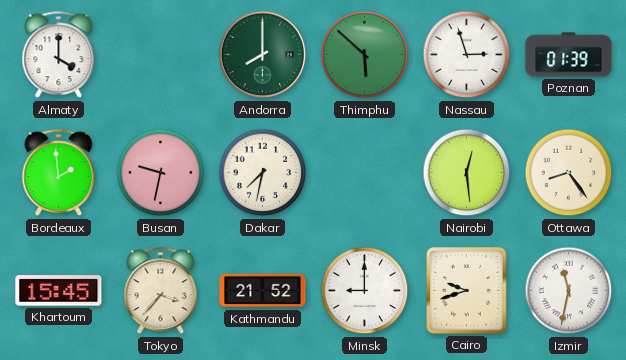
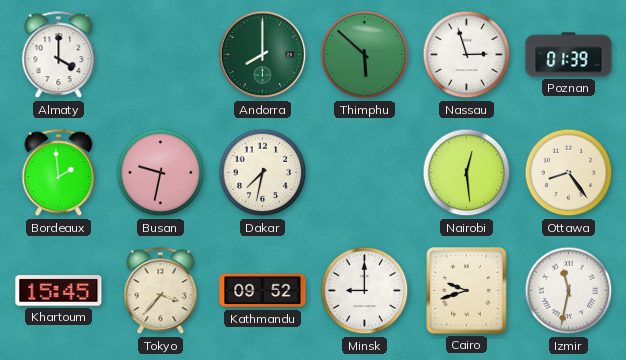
Kathmandu: 21:52 -> 09:52 (263, 291)
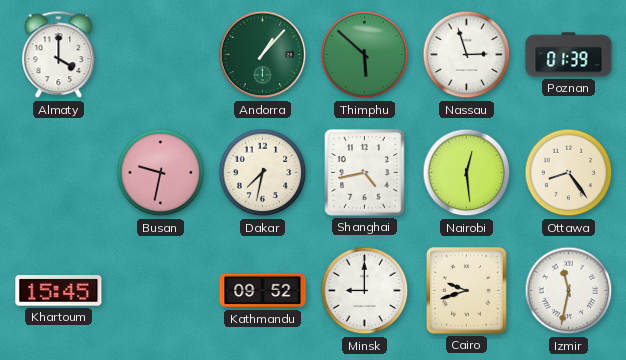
Andorra: 8:00 -> 1:07 (263, 55)
Bordeaux: 1:59 -> none (59, 173)
Shanghai: none -> 4:43 (365, 173)
Tokyo: 3:37 -> none (161, 291)
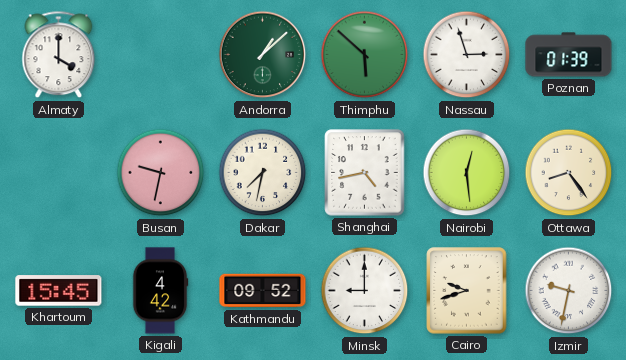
Andorra: 1:07 -> 1:08 (263, 55)
Kigali: none -> 4:42 (160, 291)
Izmir: 11:32 -> 9:32 (569, 291)
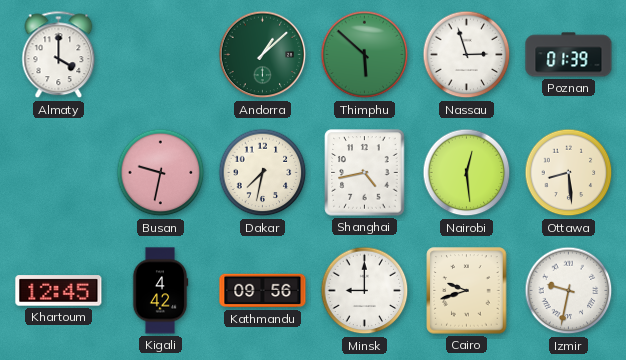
Ottawa: 8:24 -> 8:29 (569, 173)
Khartoum: 15:45 -> 12:45 (59, 291)
Kathmandu: 09:52 -> 09:56 (263, 291)
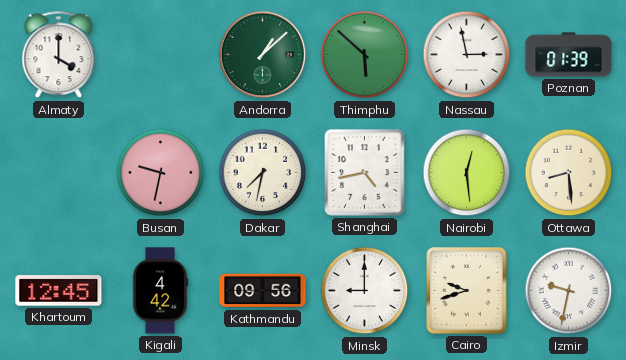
Nassau: 2:57 -> 2:58 (467, 55)
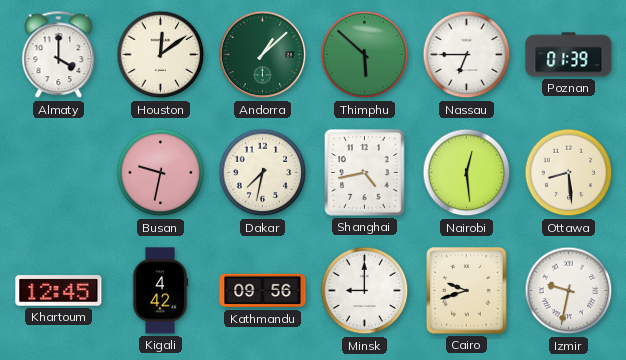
Houston: none -> 12:09 (161, 55)
Nassau: 2:58 -> 6:45 (467, 55)
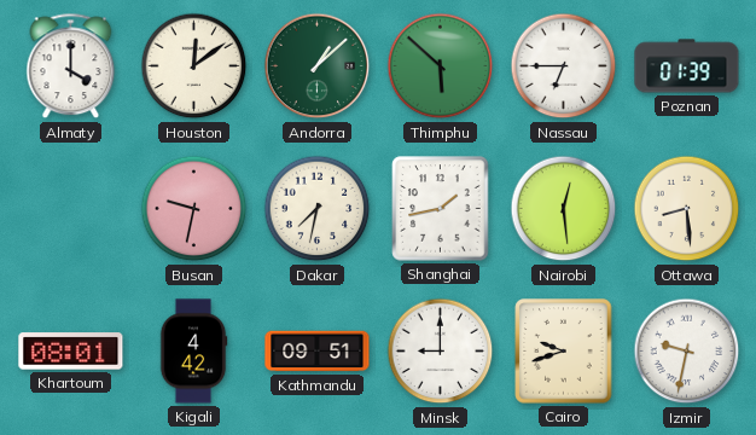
Shanghai: 4:43 -> 1:43 (441, 209)
Khartoum: 12:45 -> 08:01 (71, 352)
Kathmandu: 09:56 -> 09:51 (318, 352)
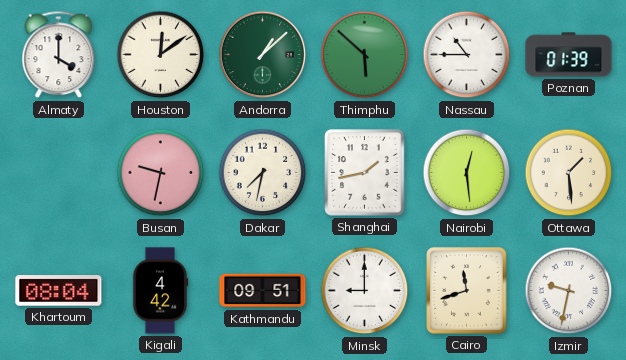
Nassau: 6:45 -> 10:45 (467, 55)
Ottawa: 8:29 -> 1:29 (569, 173)
Khartoum: 08:01 -> 08:04 (59, 291)
Cairo: 9:42 -> 11:42 (467, 291)
